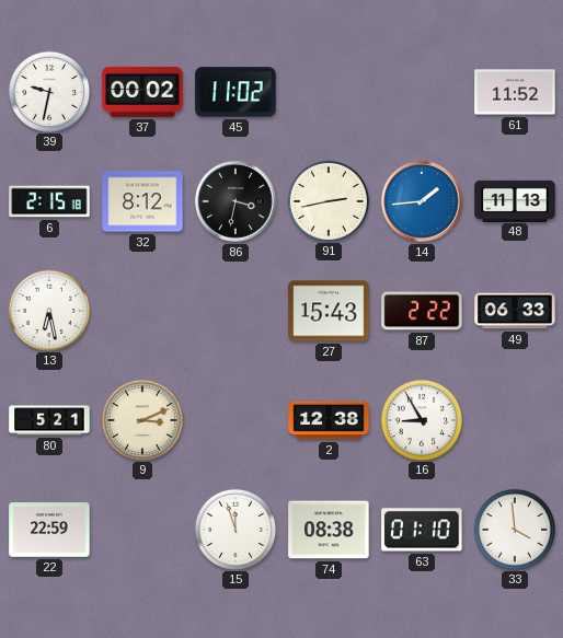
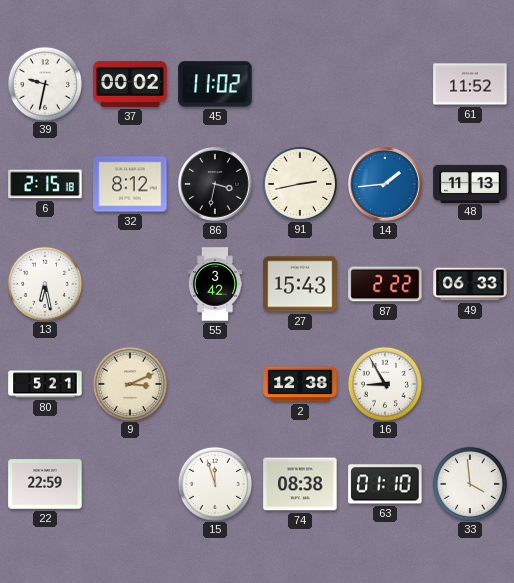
55: none -> 3:42 (215, 284)
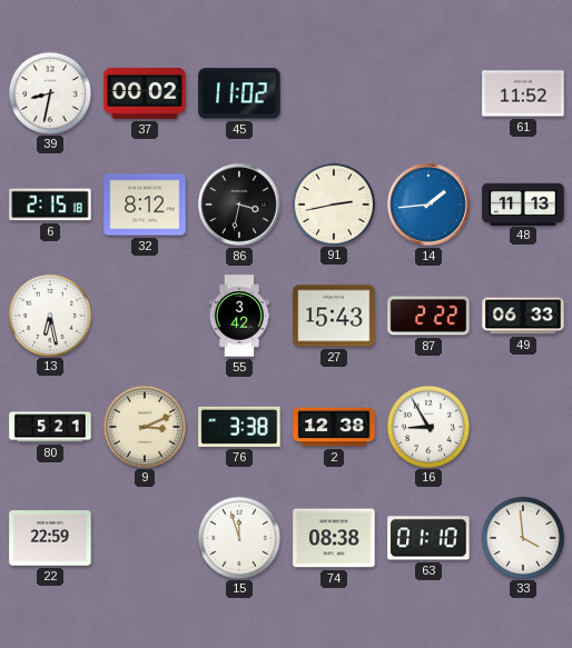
39: 9:32 -> 8:32 (49, 92)
76: none -> 3:38 (239, 427)
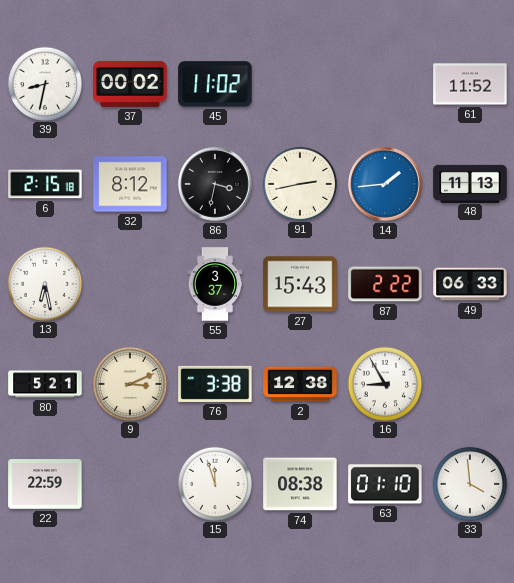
55: 3:42 -> 3:37 (215, 284)
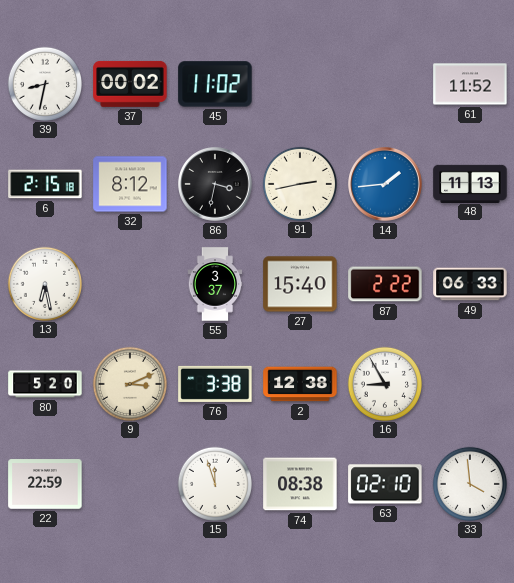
27: 15:43 -> 15:40 (300, 284)
80: 5:21 -> 5:20 (45, 384)
63: 01:10 -> 02:10 (385, 484)
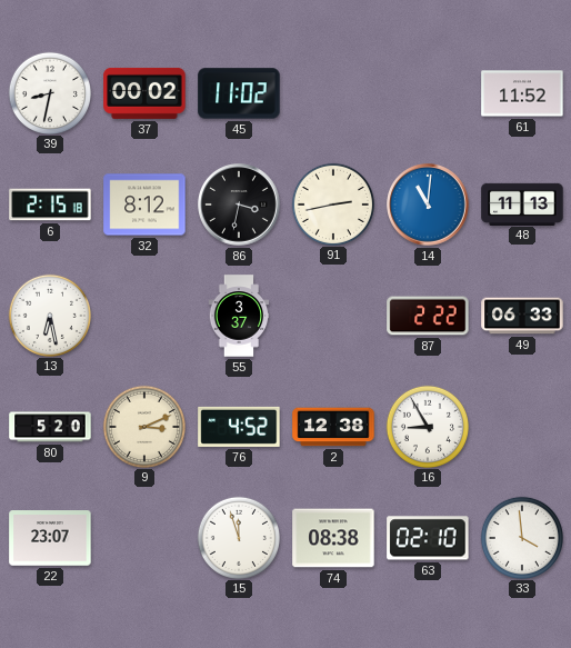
14: 1:44 -> 11:01 (428, 205)
27: 15:40 -> none (300, 284)
76: 3:38 -> 4:52 (239, 427)
22: 22:59 -> 23:07 (50, 538)
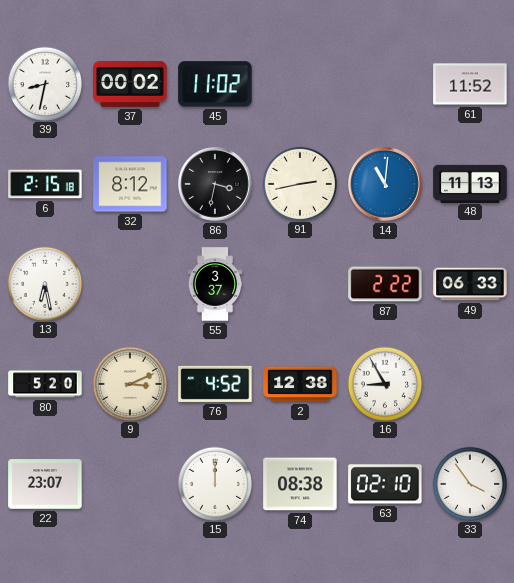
15: 11:57 -> 12:00 (214, 483)
33: 3:59 -> 3:54 (469, 483)
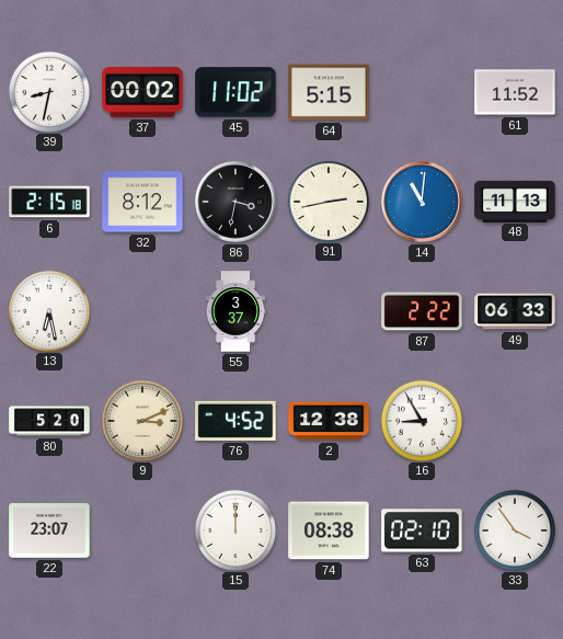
64: none -> 5:15 (329, 92)
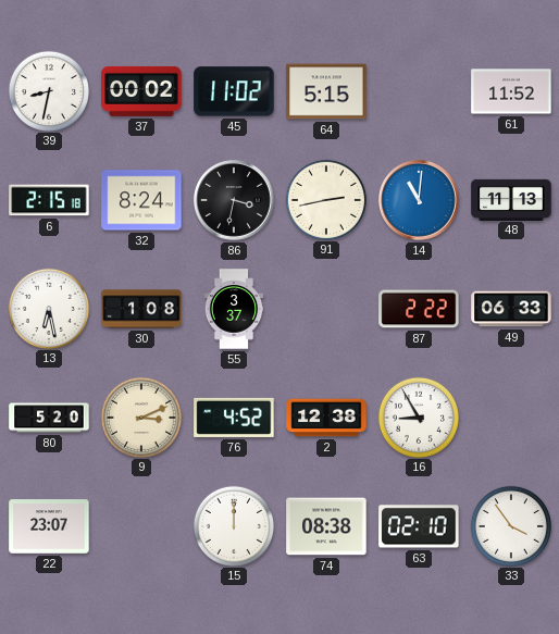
32: 8:12 -> 8:24 (141, 200)
30: none -> 1:08 (141, 309)
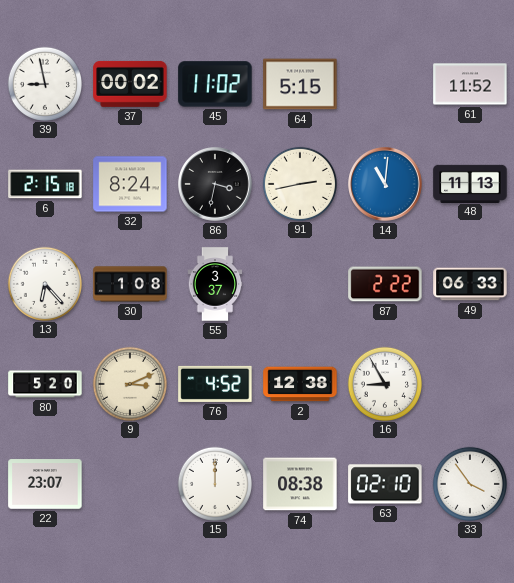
39: 8:32 -> 8:58 (44, 83)
13: 6:28 -> 6:23 (44, 283)
